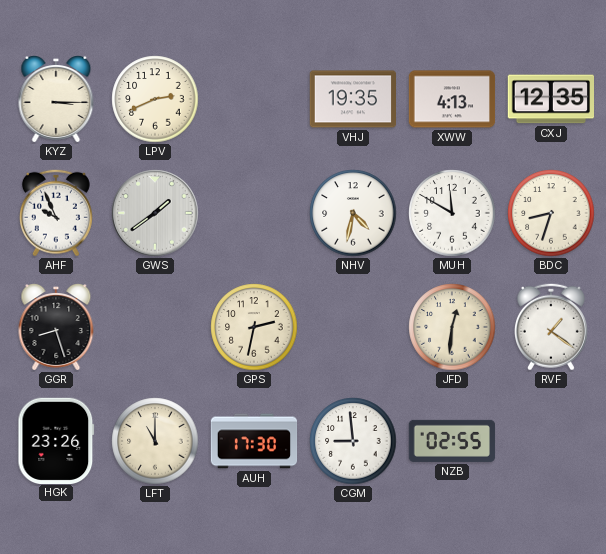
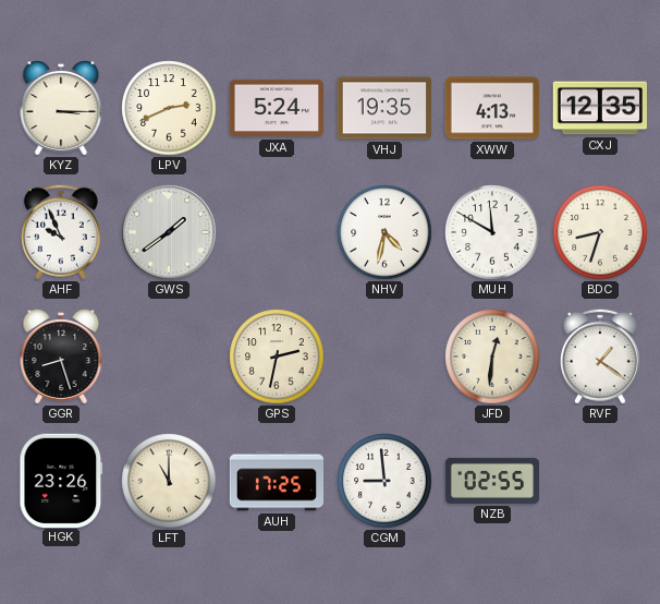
JXA: none -> 5:24 (277, 108)
AUH: 17:30 -> 17:25 (277, 481)
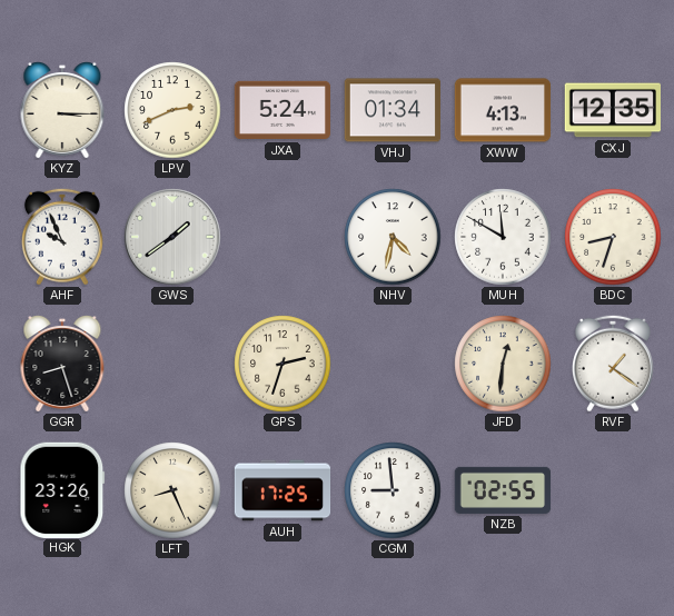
VHJ: 19:35 -> 01:34 (391, 110)
GPS: 2:32 -> 2:33 (283, 364)
LFT: 11:00 -> 8:26 (172, 490)
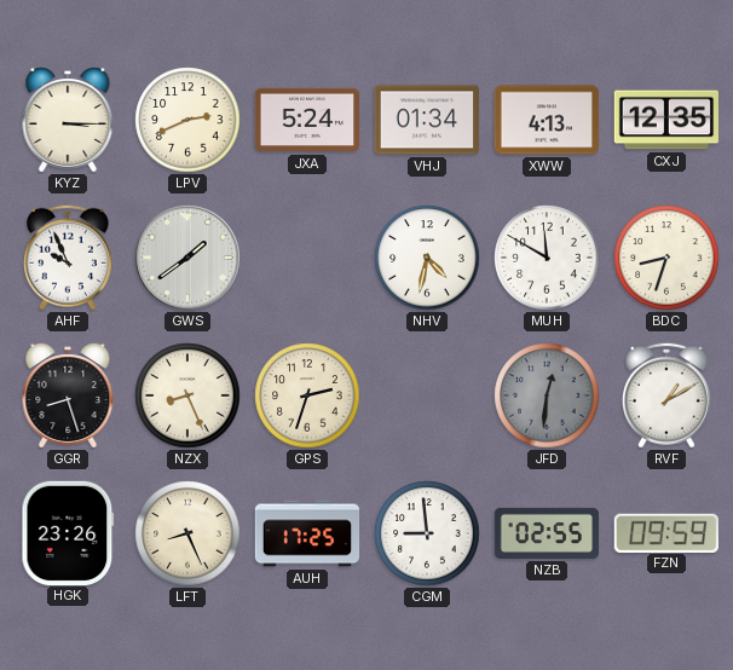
NZX: none -> 8:26 (187, 395)
JFD dial: cream -> grey (547, 395)
RVF: 1:21 -> 1:10 (666, 395)
FZN: none -> 09:59 (666, 532)
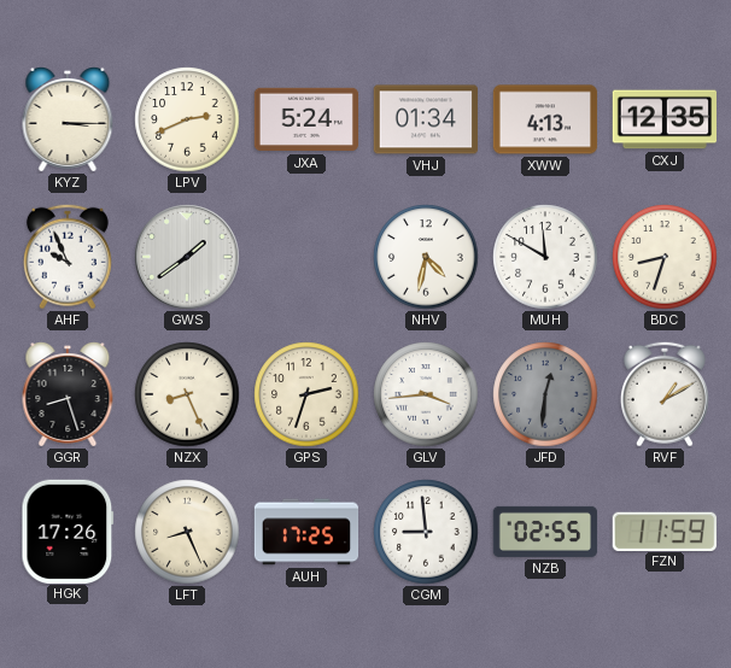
GLV: none -> 3:44 (426, 394)
HGK: 23:26 -> 17:26 (68, 531)
FZN: 09:59 -> 11:59 (665, 531)
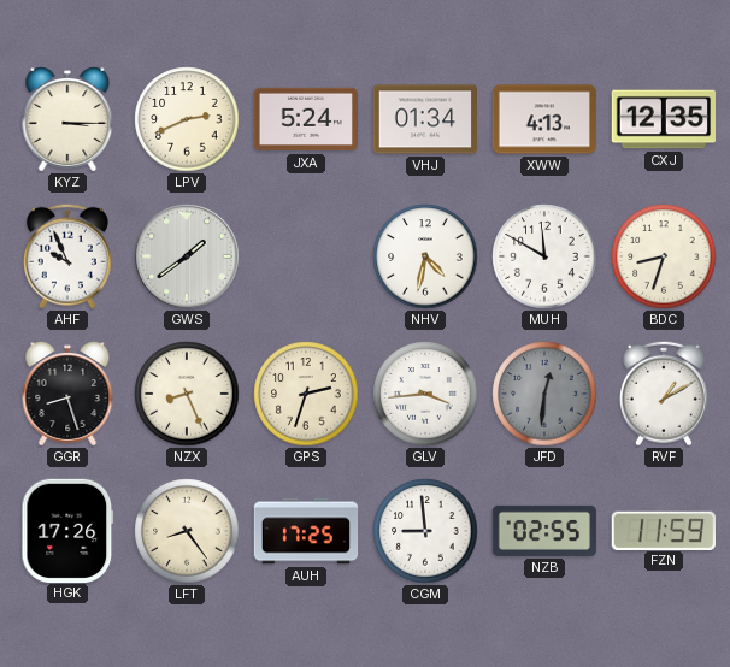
LFT: 8:26 -> 8:24 (187, 531)
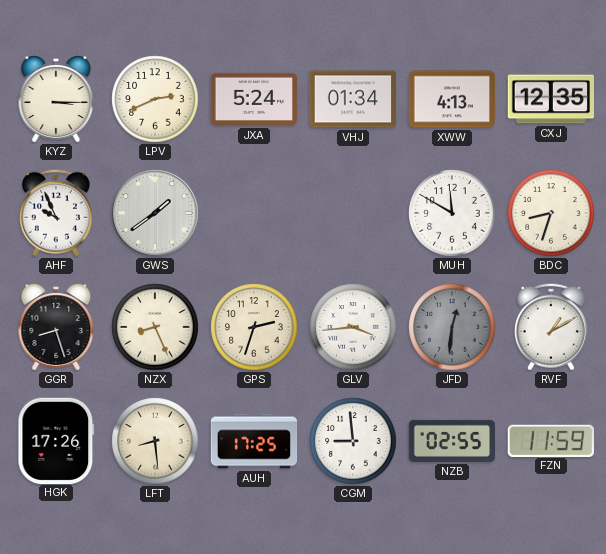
NHV: 4:32 -> none (425, 256)
LFT: 8:24 -> 8:29 (155, 441)
